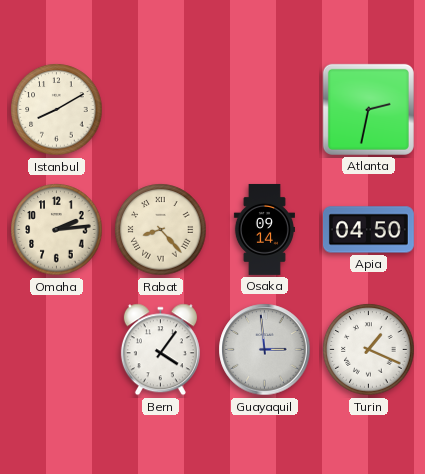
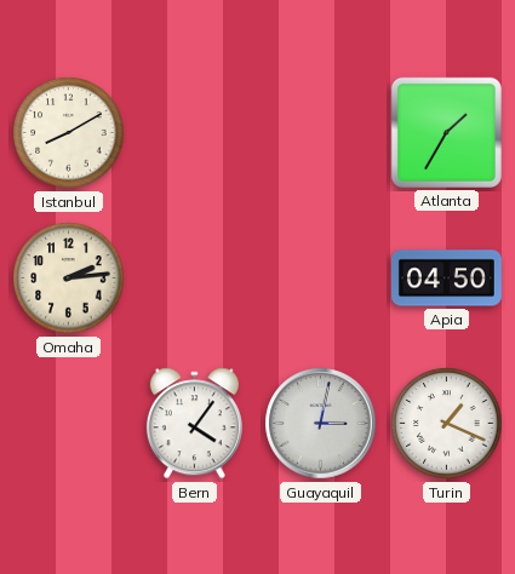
Atlanta: 2:32 -> 1:35 (446, 132)
Rabat: 8:23 -> none (161, 230)
Osaka: 09:14 -> none (264, 229)
Guayaquil: 2:59 -> 3:02 (321, 424)
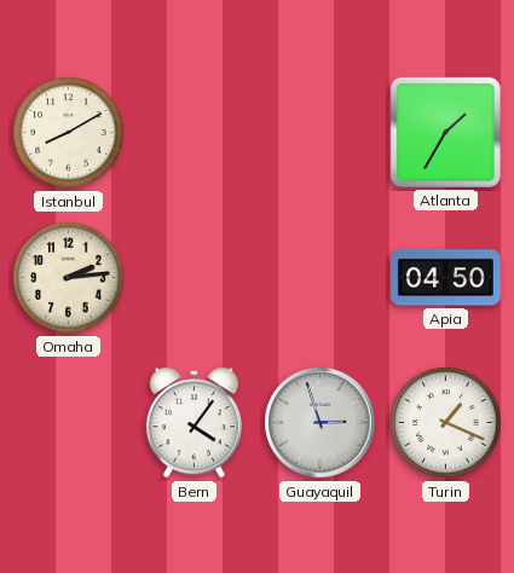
Guayaquil: 3:02 -> 2:57 (320, 423)
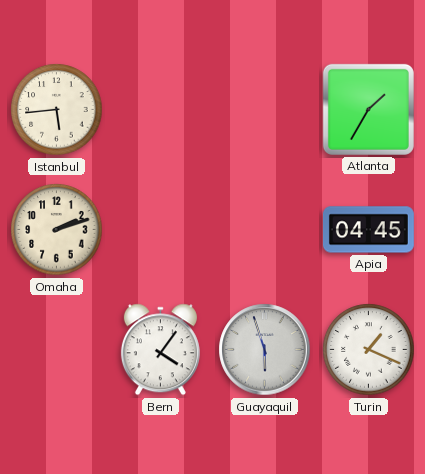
Istanbul: 8:10 -> 5:44 (57, 110)
Omaha: 2:14 -> 2:12 (57, 230)
Apia: 04:50 -> 04:45 (368, 230)
Guayaquil: 2:57 -> 5:57 (265, 350)
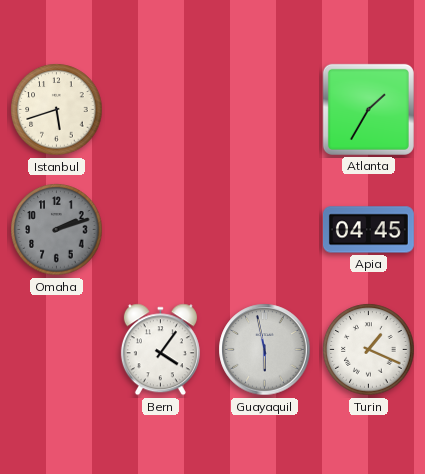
Istanbul: 5:44 -> 5:42 (57, 110)
Omaha dial: cream -> grey (57, 230)
Guayaquil: 5:57 -> 5:58 (265, 350)
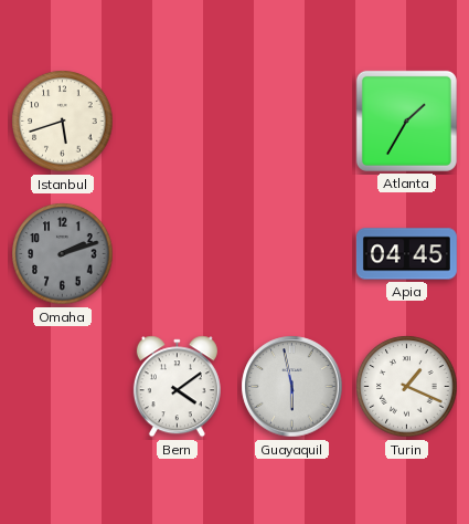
Bern: 4:06 -> 4:09 (177, 387)
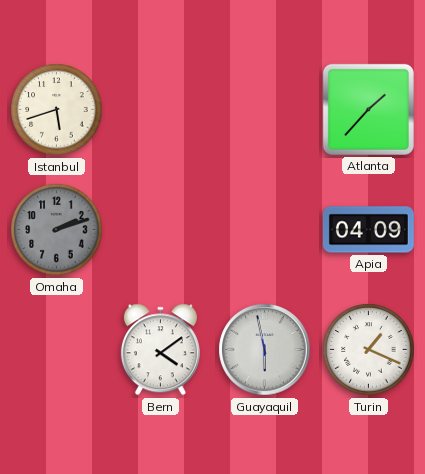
Atlanta: 1:35 -> 1:37 (368, 109)
Apia: 04:45 -> 04:09 (368, 230)
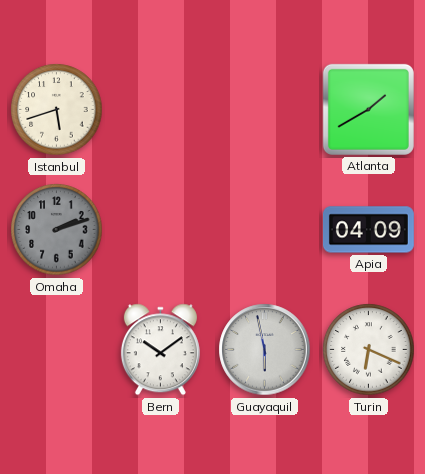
Atlanta: 1:37 -> 1:40 (368, 109)
Bern: 4:09 -> 10:09 (160, 350)
Turin: 1:19 -> 6:19 (369, 350)
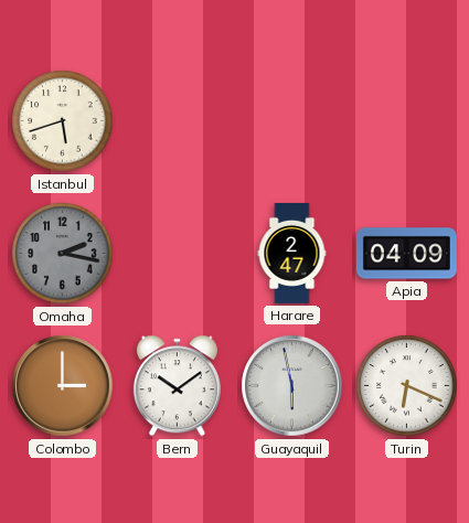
Atlanta: 1:40 -> none (368, 109)
Omaha: 2:12 -> 2:17 (63, 254)
Harare: none -> 2:47 (292, 253)
Colombo: none -> 3:00 (63, 386)
